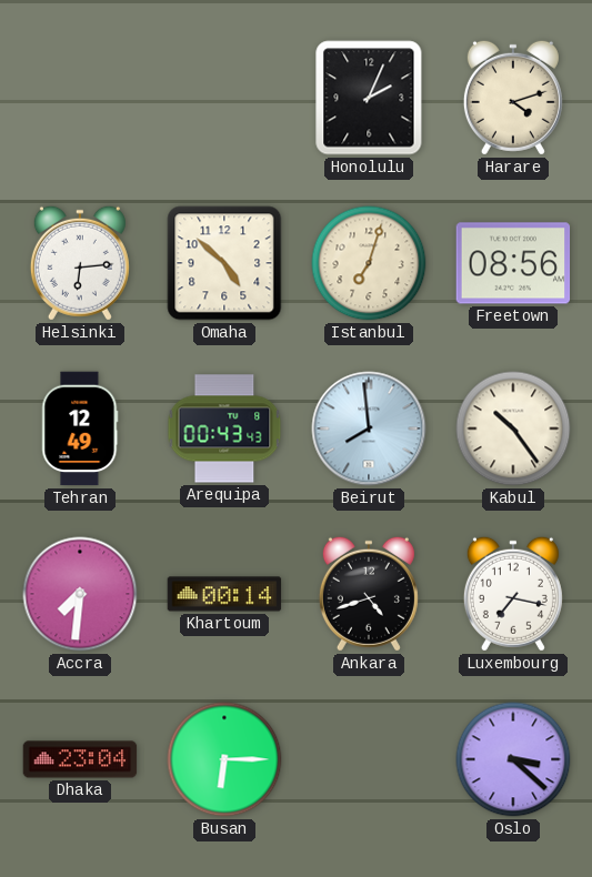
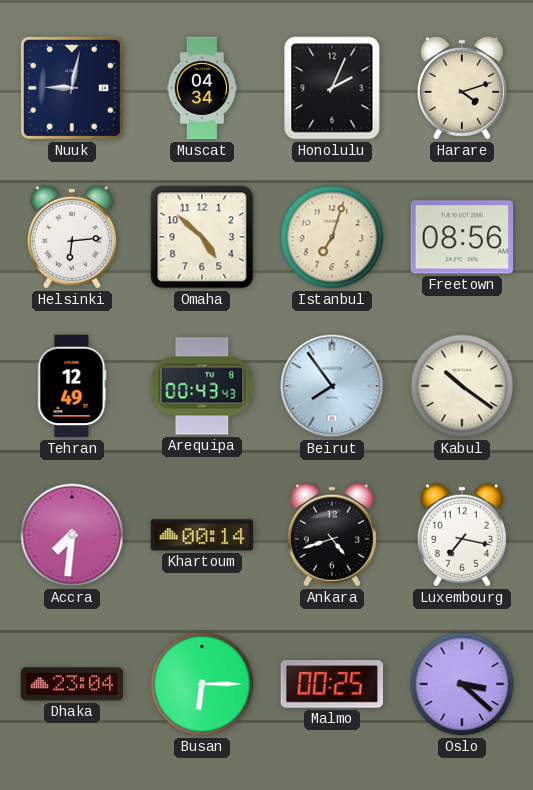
Nuuk: none -> 9:02 (72, 88)
Muscat: none -> 04:34 (202, 88)
Beirut: 7:59 -> 7:54 (332, 386)
Kabul: 10:24 -> 10:21 (462, 386)
Malmo: none -> 00:25 (332, 685)
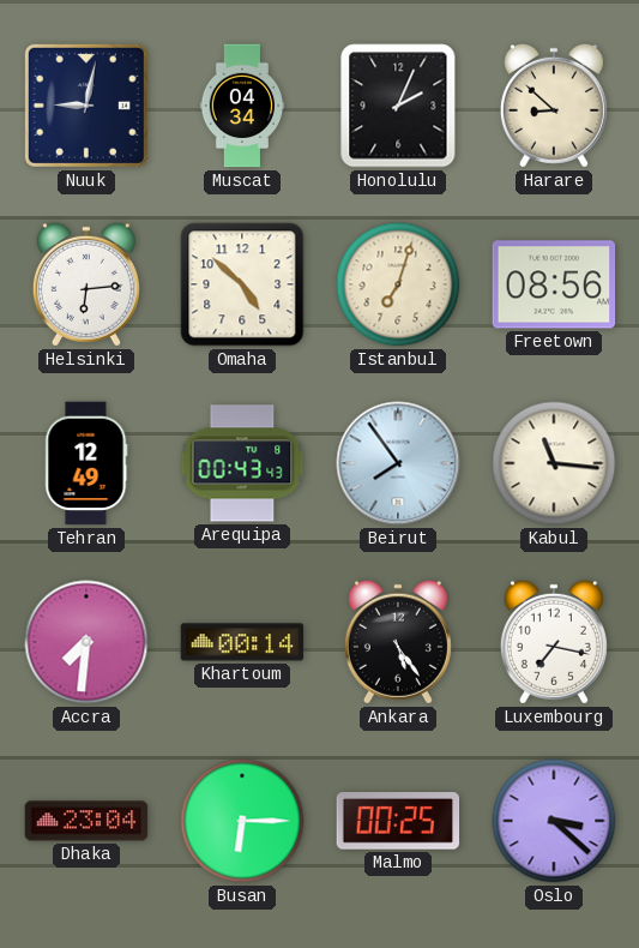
Harare: 4:12 -> 8:52 (554, 106)
Kabul: 10:21 -> 11:16 (554, 463)
Ankara: 4:42 -> 5:24 (398, 642)
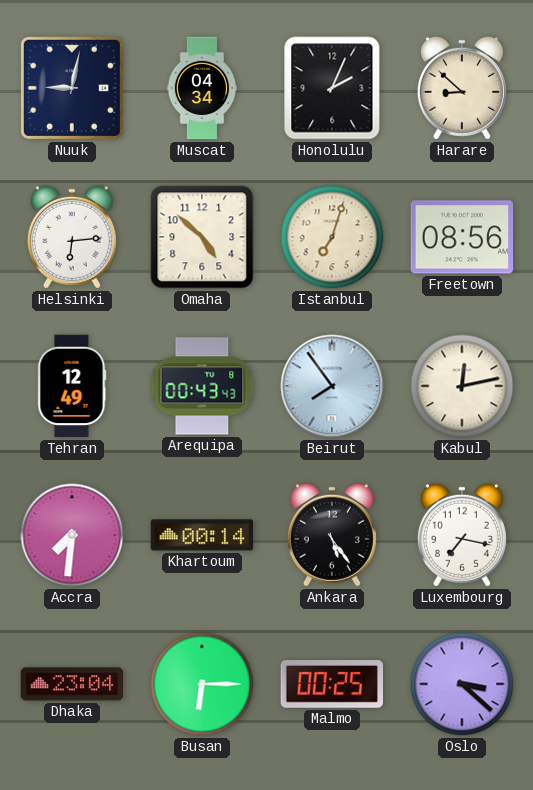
Kabul: 11:16 -> 12:13 (462, 386)
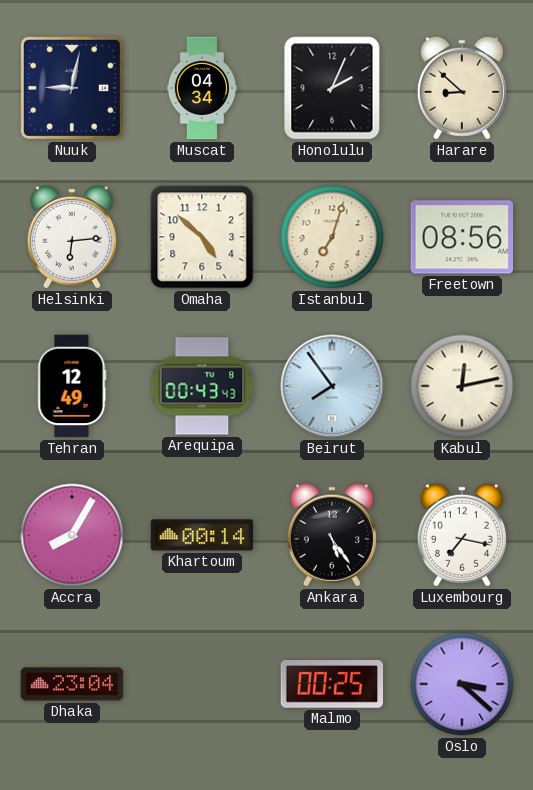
Accra: 7:31 -> 8:05 (72, 535)
Busan: 6:15 -> none (202, 684)
